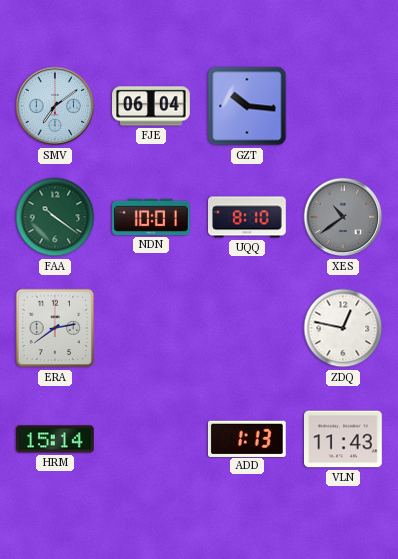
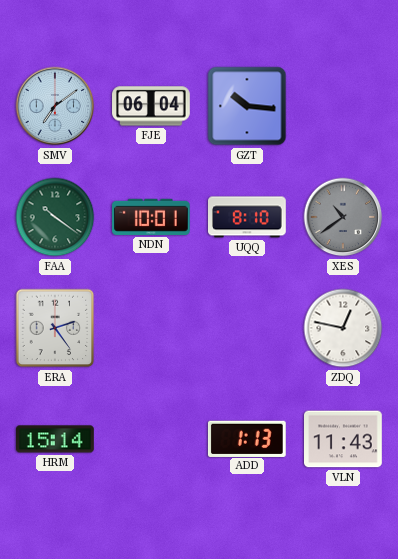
ERA: 2:39 -> 2:24 (55, 328)
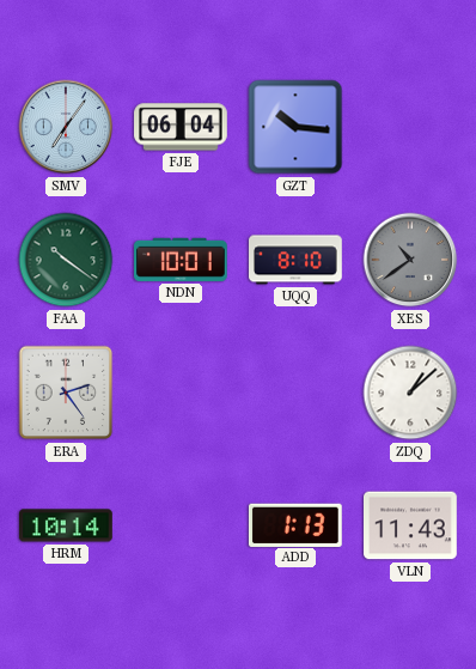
SMV: 7:09 -> 7:06 (66, 127)
ZDQ: 12:47 -> 1:08 (410, 393)
HRM: 15:14 -> 10:14 (67, 525)
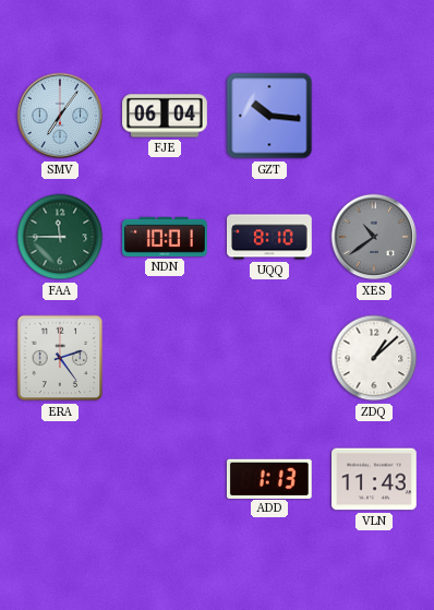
FAA: 10:21 -> 11:45 (60, 237)
HRM: 10:14 -> none (67, 525)
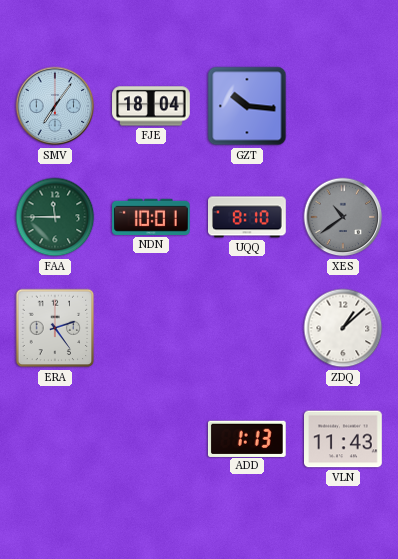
FJE: 06:04 -> 18:04 (151, 106)
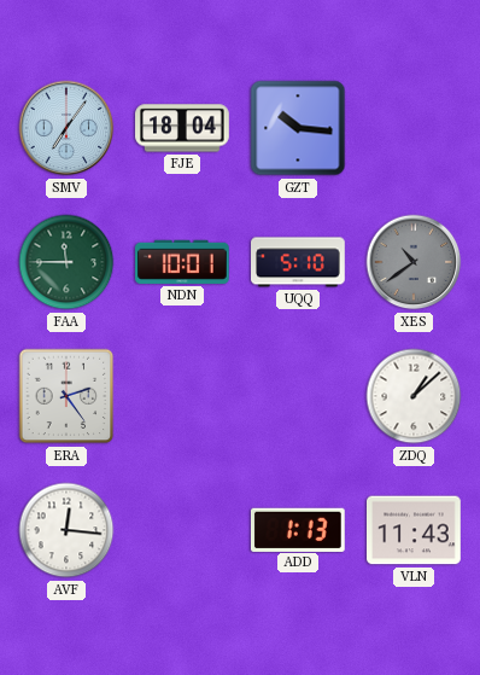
UQQ: 8:10 -> 5:10 (299, 262)
AVF: none -> 12:16 (66, 530)
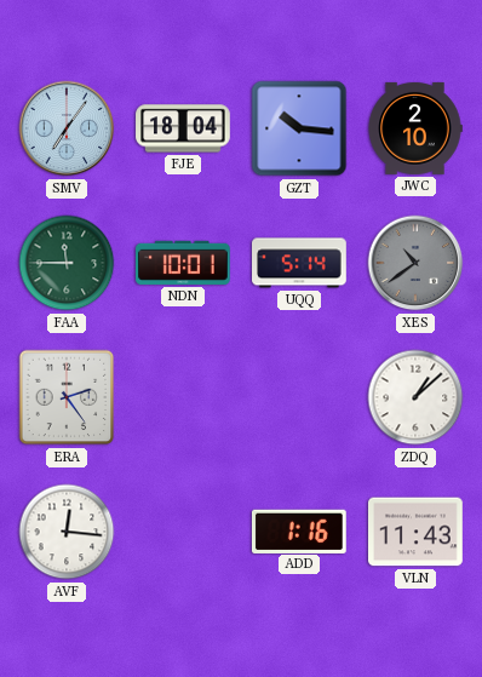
JWC: none -> 2:10 (415, 128)
UQQ: 5:10 -> 5:14 (300, 263)
ADD: 1:13 -> 1:16 (299, 530)
